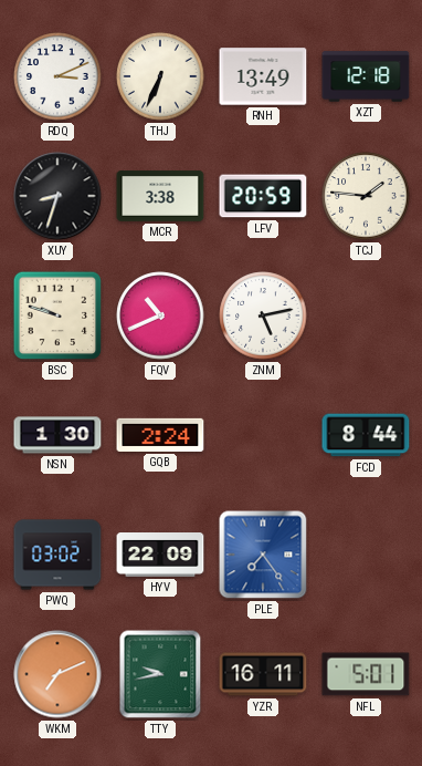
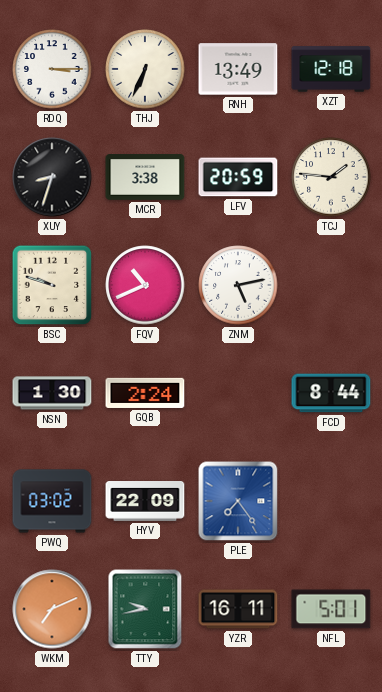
RDQ: 3:11 -> 3:15 (52, 69)
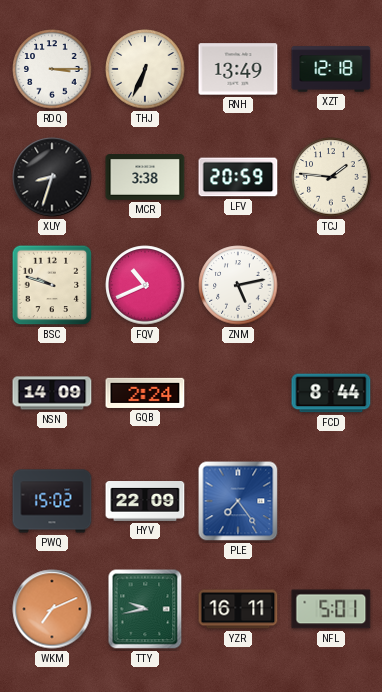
NSN: 1:30 -> 14:09 (52, 393)
PWQ: 03:02 -> 15:02 (52, 501)
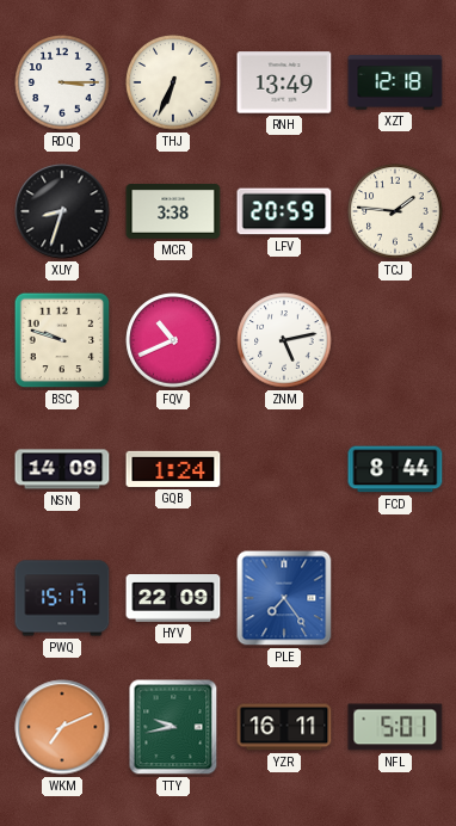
GQB: 2:24 -> 1:24 (173, 469)
PWQ: 15:02 -> 15:17 (62, 598)
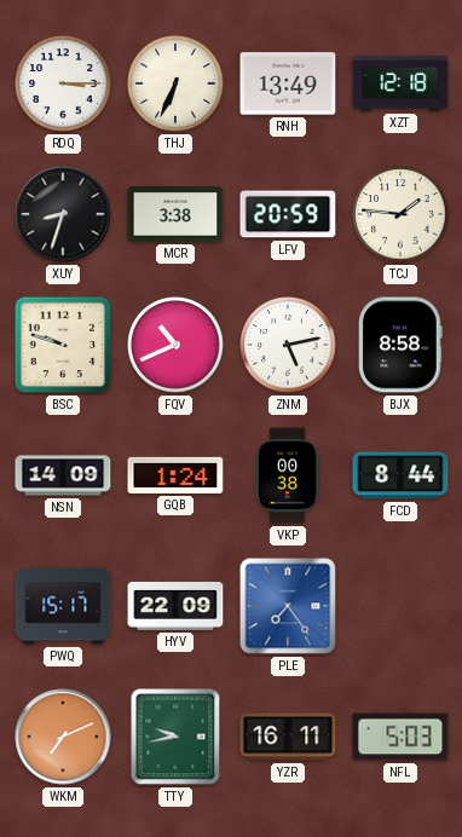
BJX: none -> 8:58 (402, 345)
VKP: none -> 00:38 (288, 475)
NFL: 5:01 -> 5:03 (400, 737)
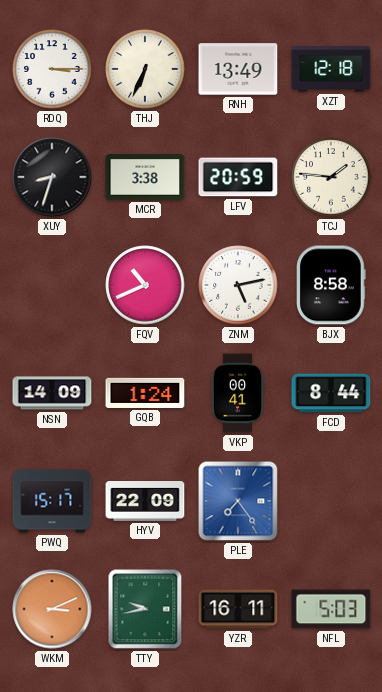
BSC: 9:48 -> none (63, 345)
VKP: 00:38 -> 00:41 (238, 393)
WKM: 7:11 -> 3:11 (52, 609)
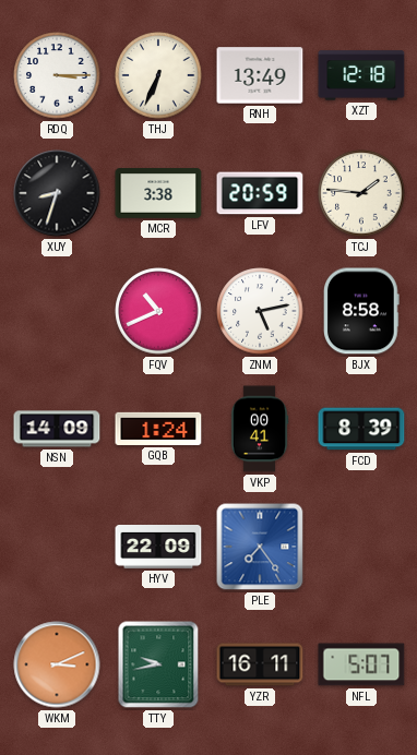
FCD: 8:44 -> 8:39 (361, 429)
PWQ: 15:17 -> none (52, 501)
NFL: 5:03 -> 5:07 (361, 664)
